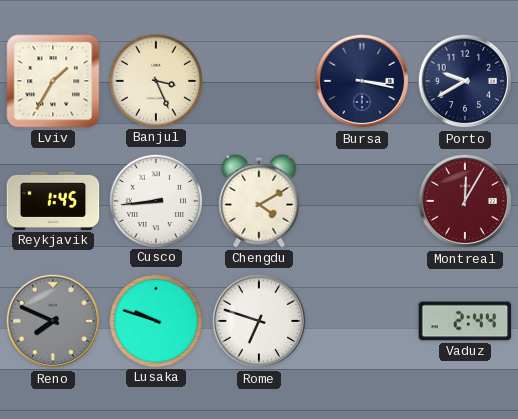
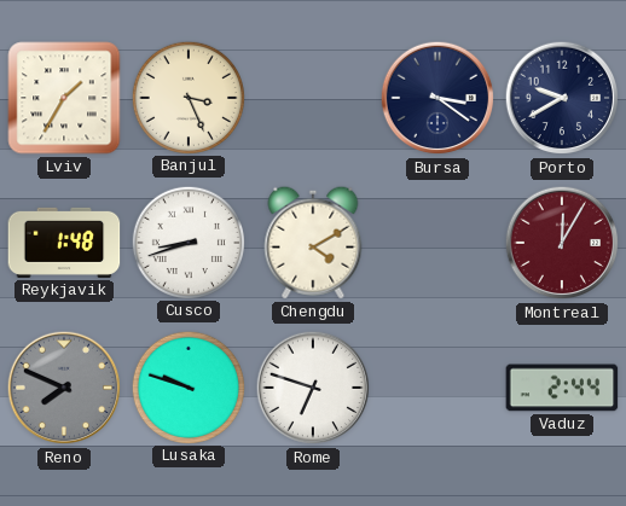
Bursa: 3:17 -> 3:21 (437, 98)
Reykjavik: 1:45 -> 1:48 (64, 243)
Cusco: 8:44 -> 8:42 (187, 242)
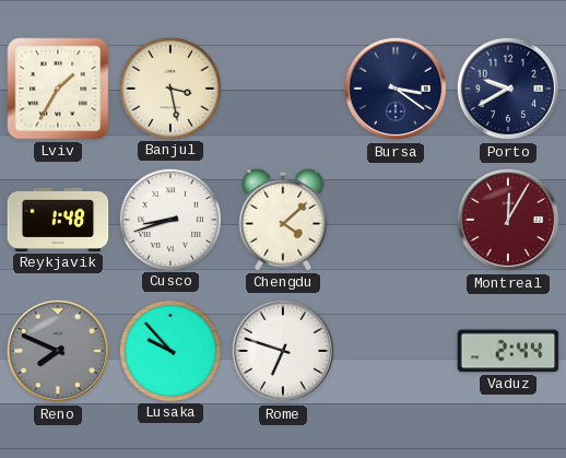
Banjul: 3:26 -> 3:28 (169, 87)
Chengdu: 4:10 -> 4:08 (283, 220)
Lusaka: 9:48 -> 9:53 (169, 350)
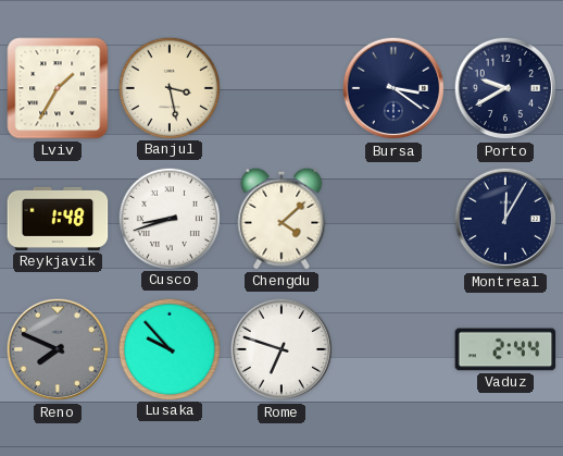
Montreal dial: burgundy -> navy (505, 219)
